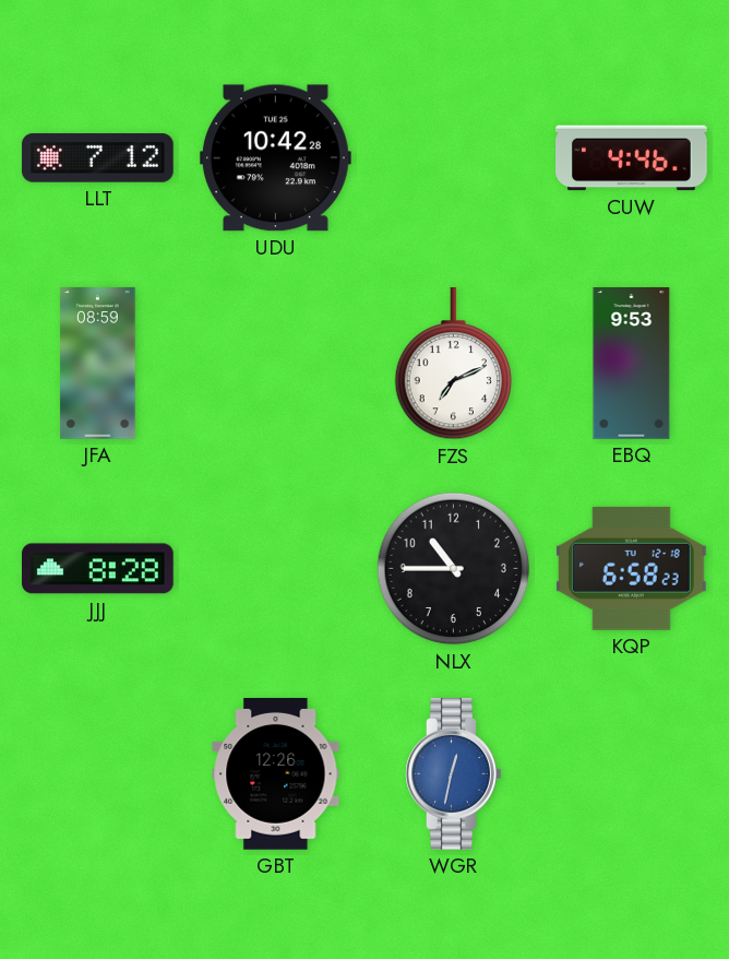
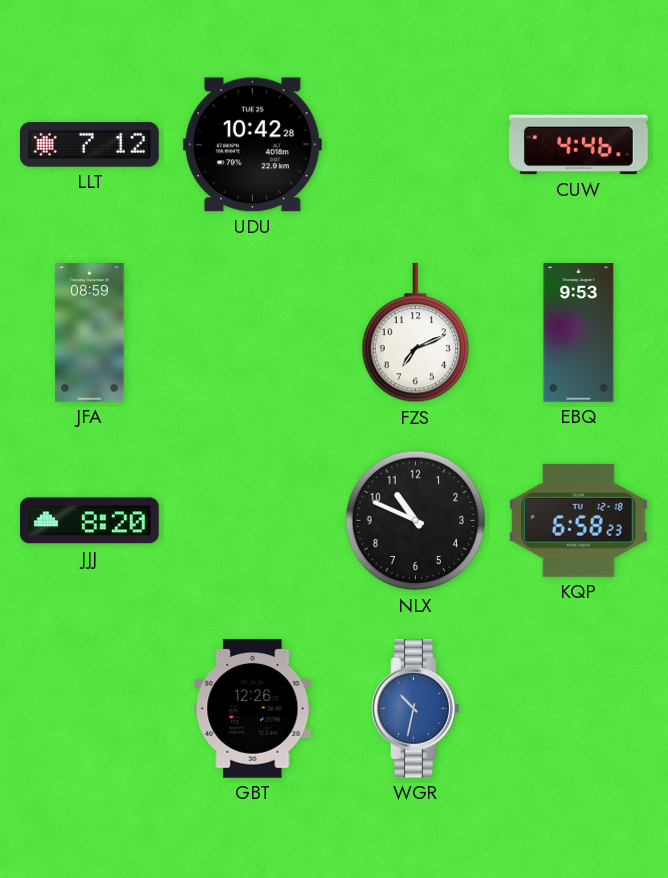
JJJ: 8:28 -> 8:20 (89, 521)
NLX: 10:45 -> 10:49 (416, 521)
WGR: 12:32 -> 10:32 (416, 709)
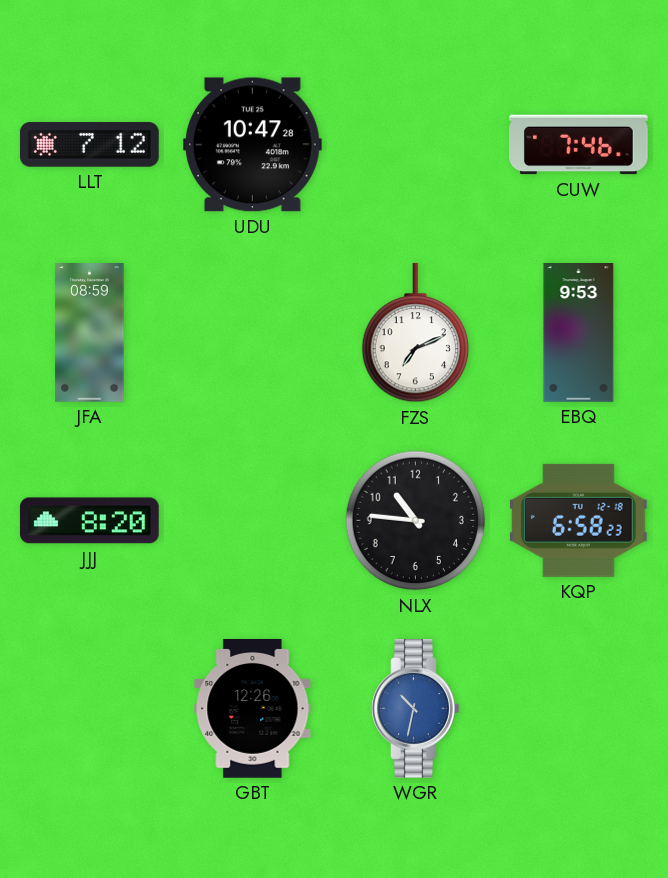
UDU: 10:42 -> 10:47 (252, 145)
CUW: 4:46 -> 7:46 (579, 145)
NLX: 10:49 -> 10:46 (416, 521)
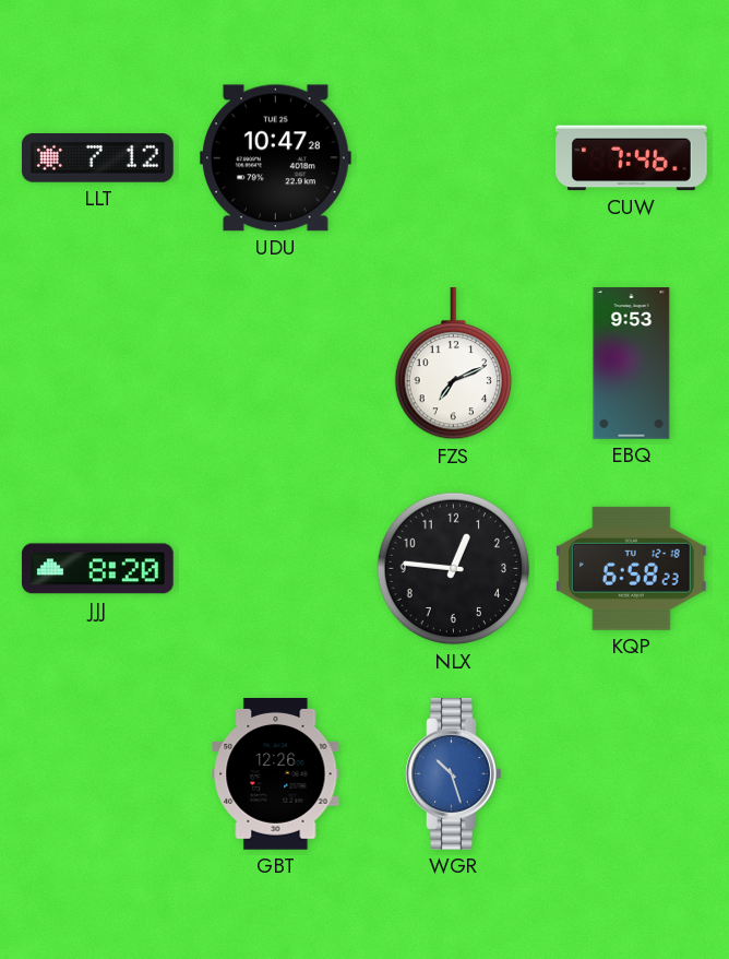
JFA: 08:59 -> none (90, 333)
NLX: 10:46 -> 12:46 (454, 569)
WGR: 10:32 -> 10:27 (454, 774)
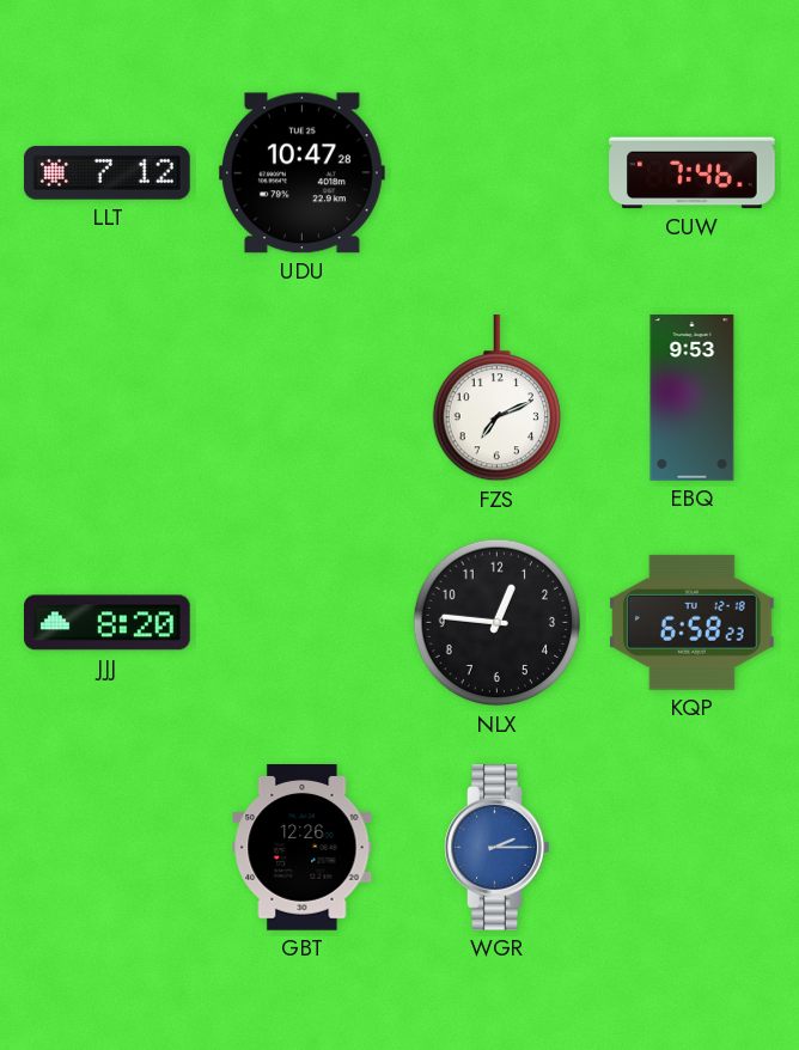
WGR: 10:27 -> 2:15 (498, 848)
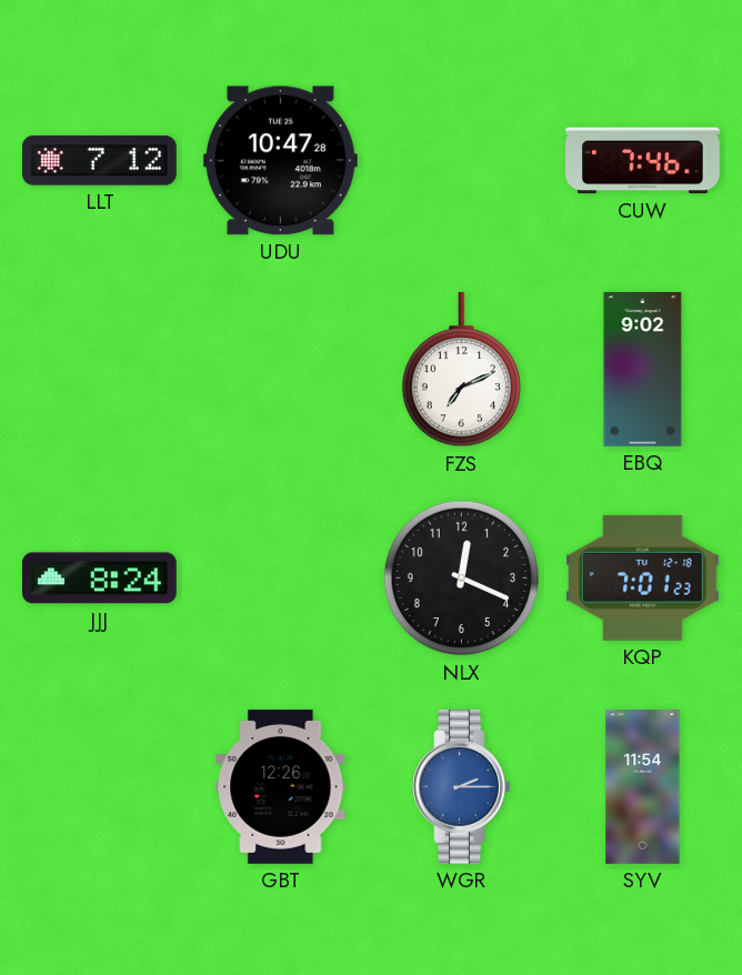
EBQ: 9:53 -> 9:02 (643, 370)
JJJ: 8:20 -> 8:24 (99, 579)
NLX: 12:46 -> 12:19 (462, 579)
KQP: 6:58 -> 7:01 (642, 577)
SYV: none -> 11:54 (643, 787)
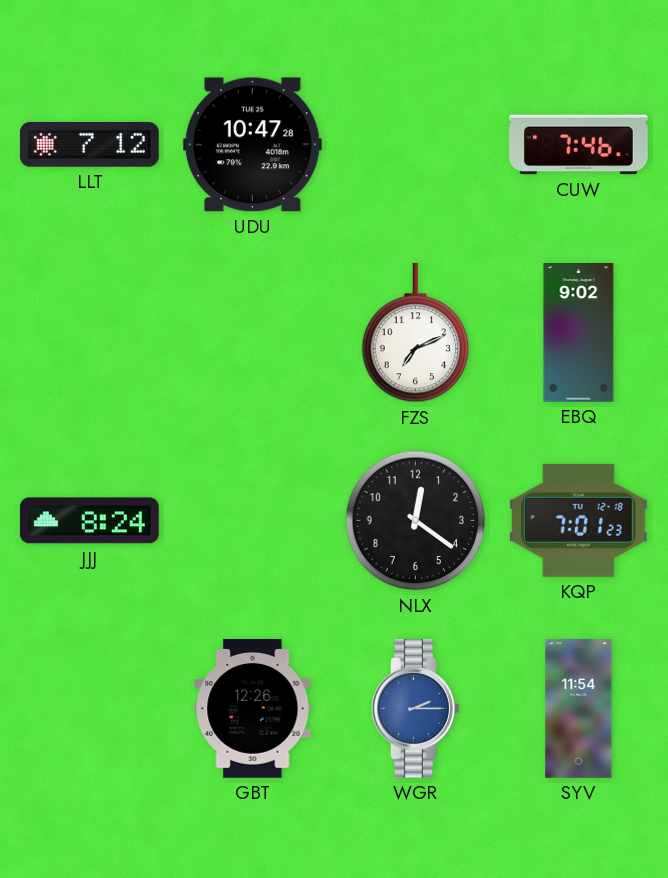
NLX: 12:19 -> 12:21 (416, 521)
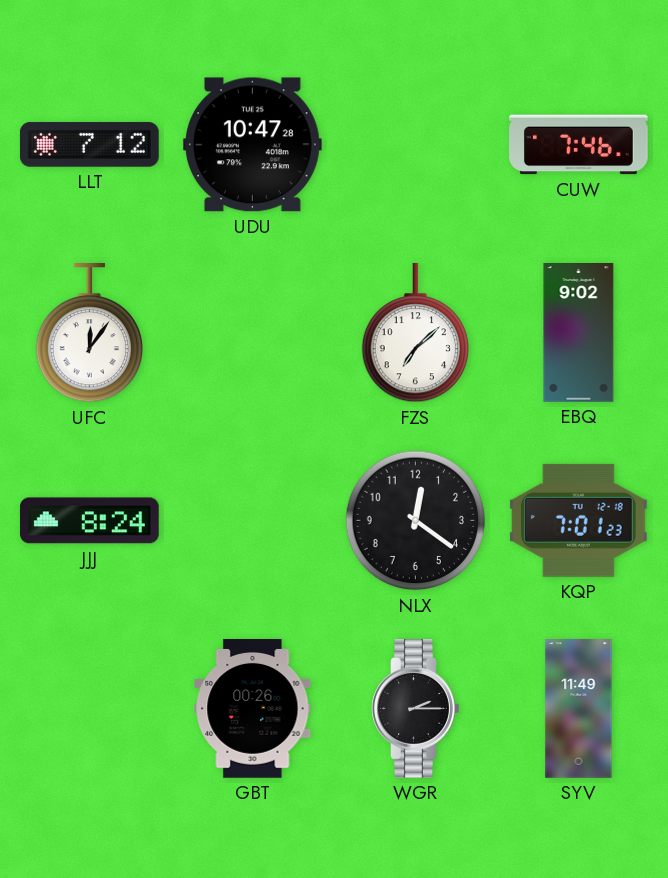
UFC: none -> 12:06 (89, 333)
FZS: 7:11 -> 7:08 (415, 333)
GBT: 12:26 -> 00:26 (253, 709)
WGR dial: blue -> black (416, 709)
SYV: 11:54 -> 11:49 (579, 709)
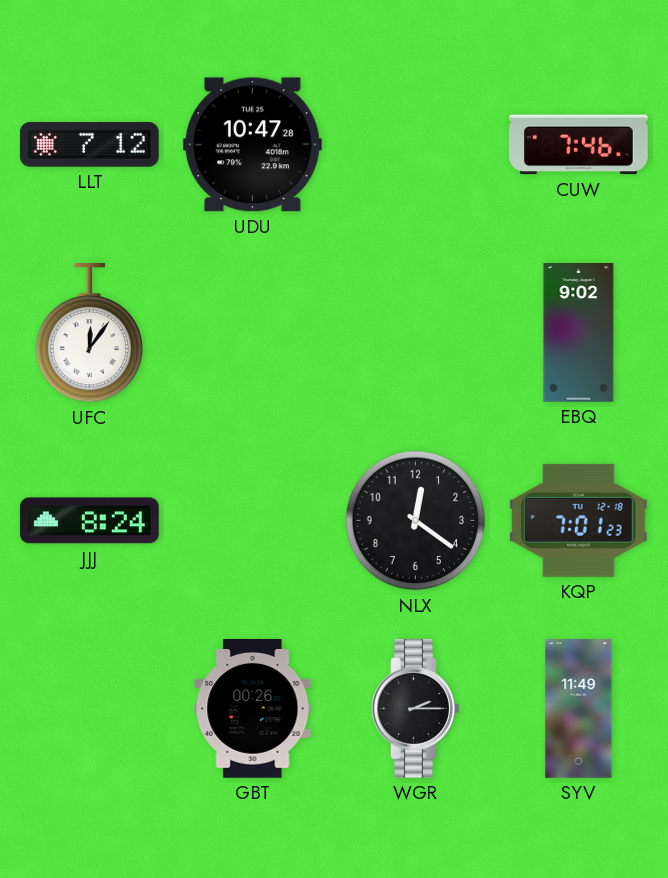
FZS: 7:08 -> none (415, 333)
